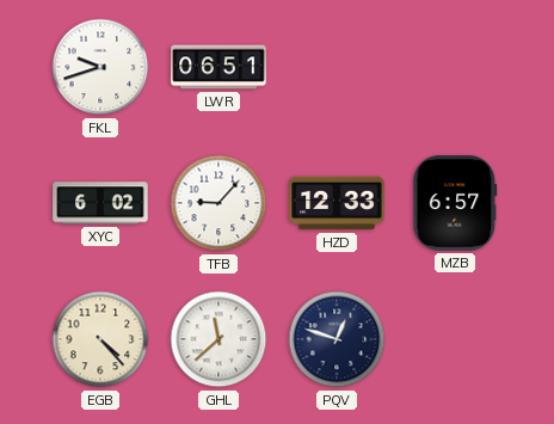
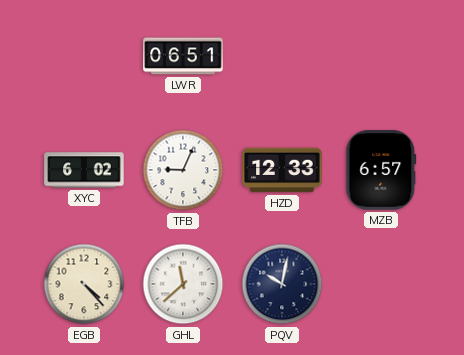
FKL: 9:42 -> none (100, 67)
TFB: 9:07 -> 9:04 (183, 170)
PQV: 12:48 -> 10:02 (282, 284)
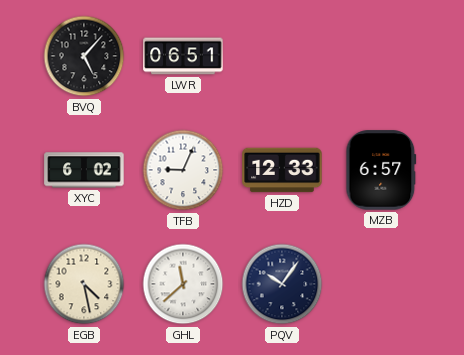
BVQ: none -> 5:07 (84, 56)
EGB: 4:23 -> 4:28 (84, 284)
PQV: 10:02 -> 10:06 (282, 284)
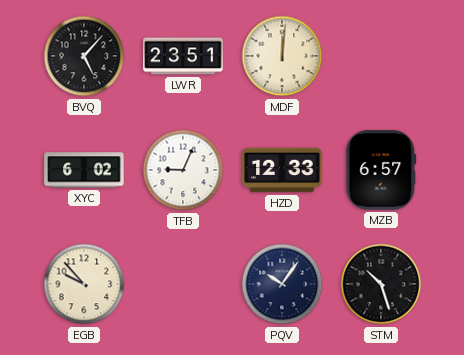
LWR: 06:51 -> 23:51 (183, 56)
MDF: none -> 12:01 (282, 56)
EGB: 4:28 -> 9:53 (84, 284)
GHL: 11:38 -> none (183, 284)
STM: none -> 10:27 (381, 284)
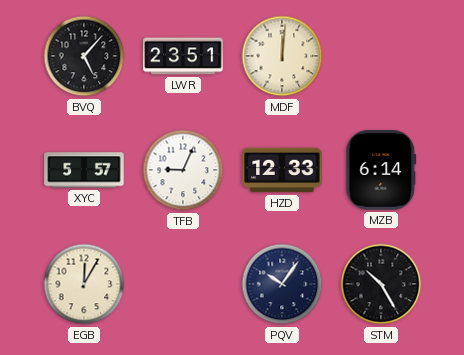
XYC: 6:02 -> 5:57 (84, 170)
MZB: 6:57 -> 6:14 (381, 170)
EGB: 9:53 -> 12:05 (84, 284)
STM: 10:27 -> 10:25 (381, 284)
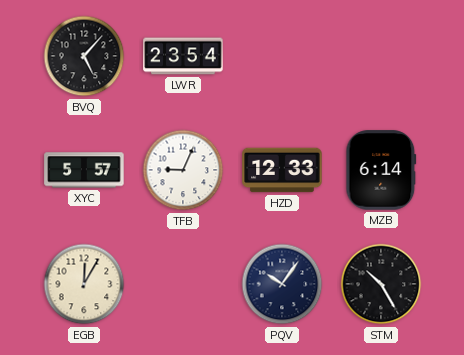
LWR: 23:51 -> 23:54 (183, 56)
MDF: 12:01 -> none (282, 56)
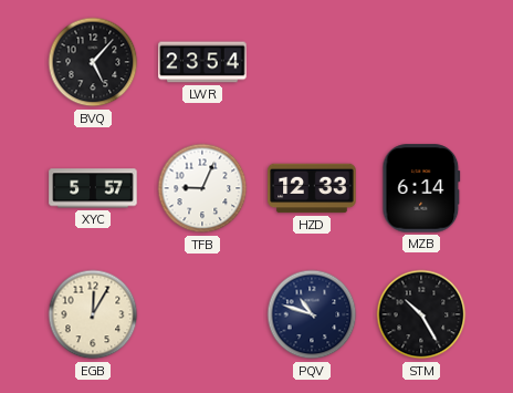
PQV: 10:06 -> 10:48 (312, 314)
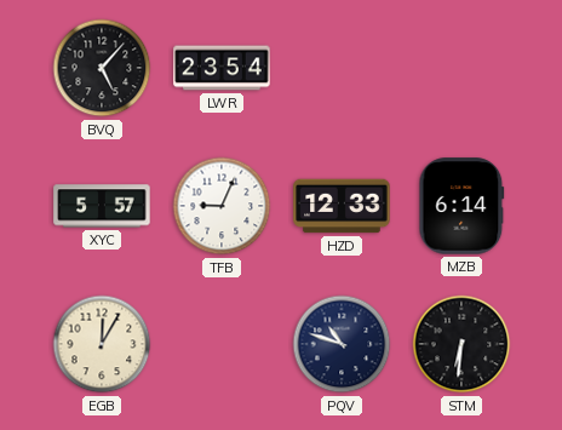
STM: 10:25 -> 6:31 (461, 344)
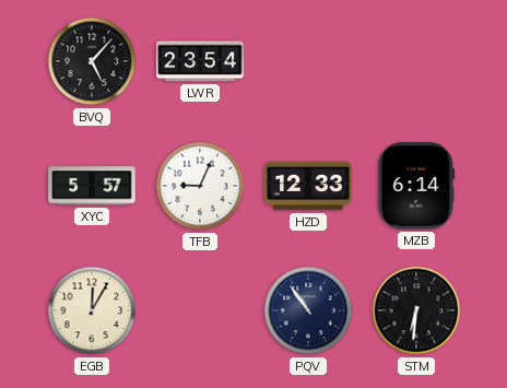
PQV: 10:48 -> 10:54 (308, 310)
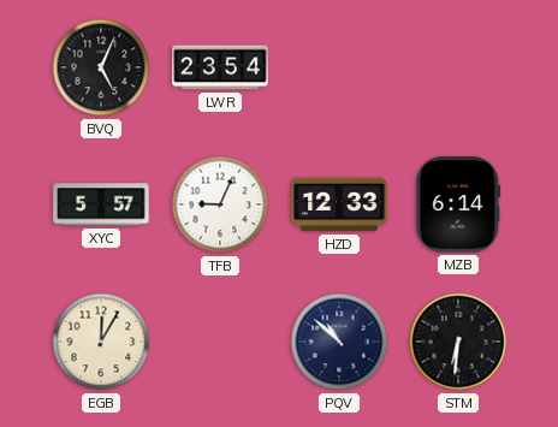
BVQ: 5:07 -> 5:04 (101, 67)
PQV: 10:54 -> 10:52 (339, 342)
